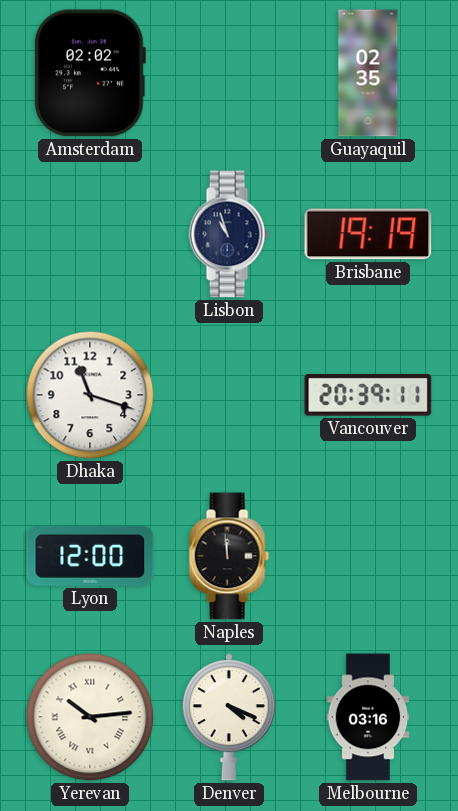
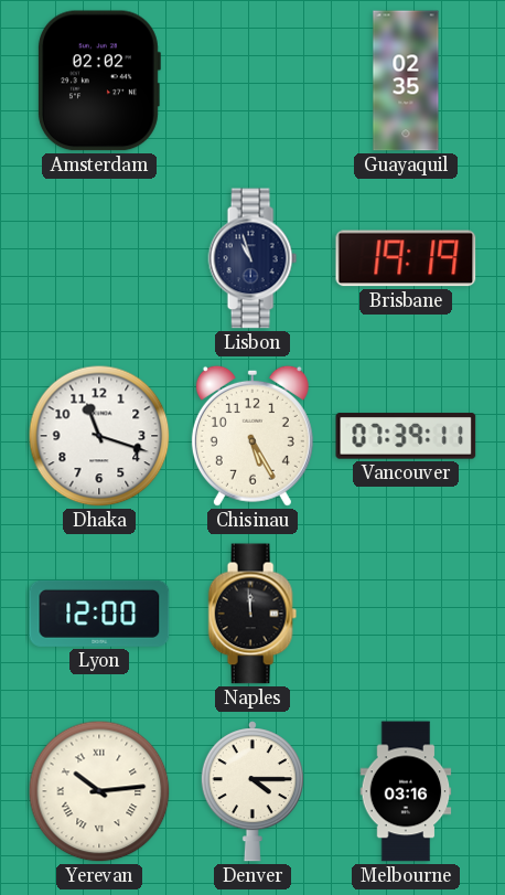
Chisinau: none -> 5:25 (253, 436)
Vancouver: 20:39 -> 07:39 (406, 436)
Denver: 4:19 -> 4:15 (253, 791)
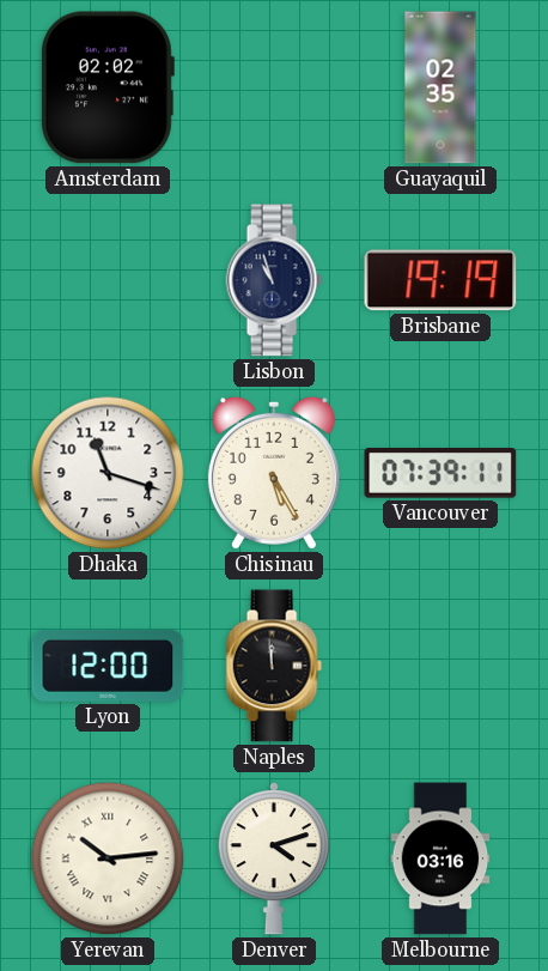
Denver: 4:15 -> 4:12 (274, 858)
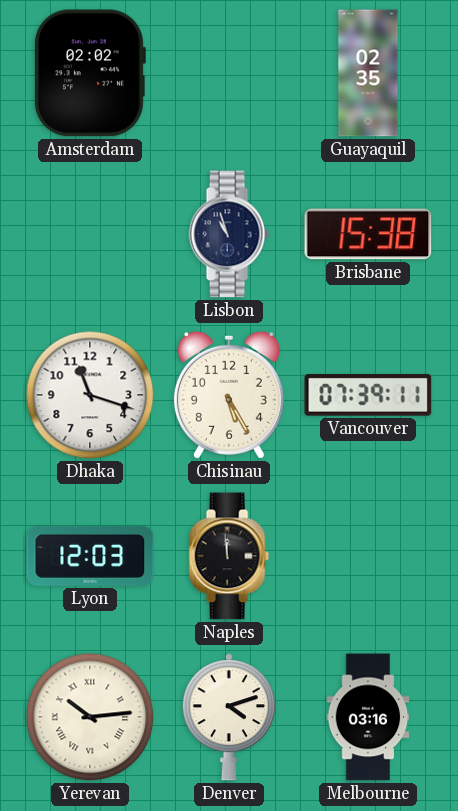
Brisbane: 19:19 -> 15:38 (368, 234)
Lyon: 12:00 -> 12:03 (90, 556)
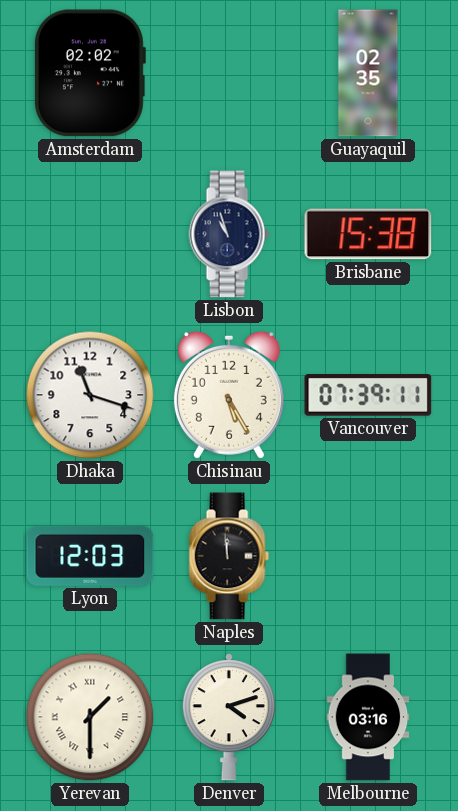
Yerevan: 10:14 -> 1:30 (90, 717)
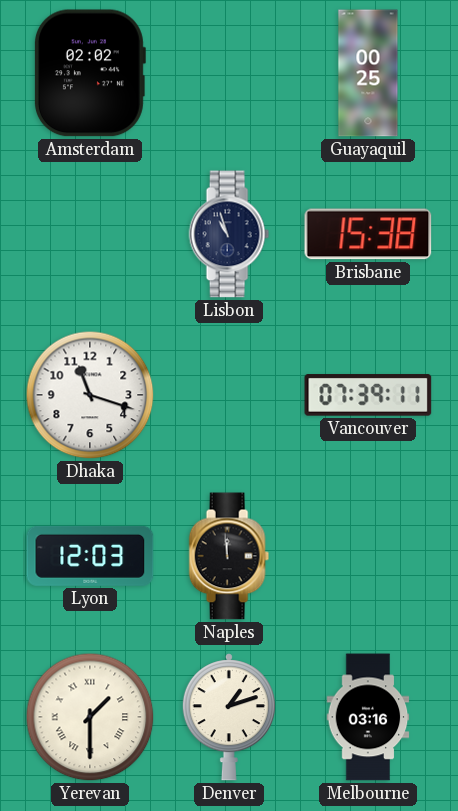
Guayaquil: 02:35 -> 00:25 (368, 73)
Chisinau: 5:25 -> none (229, 395)
Denver: 4:12 -> 1:12 (229, 717)
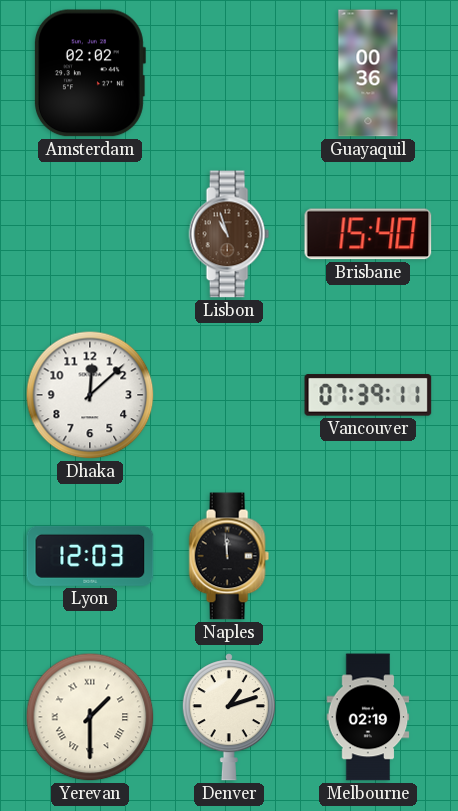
Guayaquil: 00:25 -> 00:36 (368, 73)
Lisbon dial: navy -> brown (229, 234)
Brisbane: 15:38 -> 15:40 (368, 234)
Dhaka: 11:18 -> 12:08 (90, 395)
Melbourne: 03:16 -> 02:19 (368, 717)
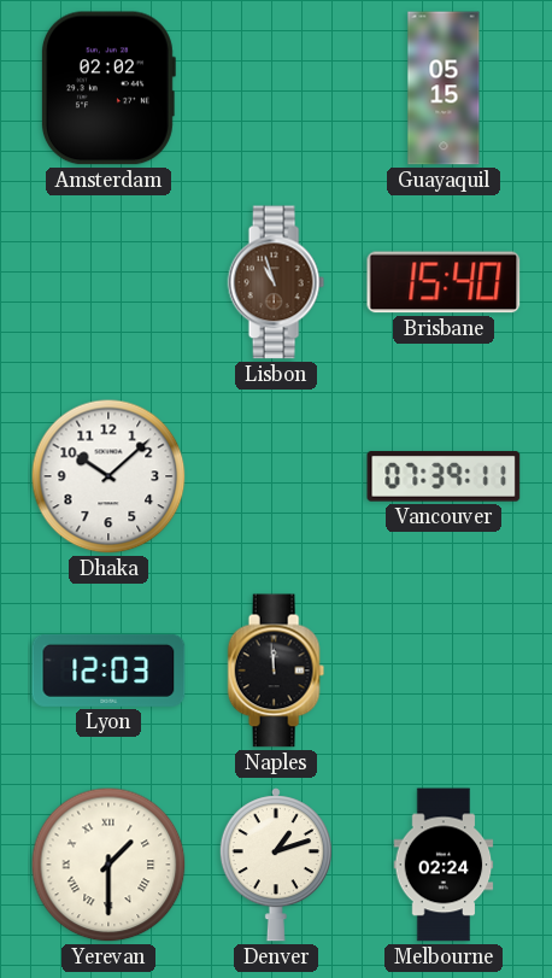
Guayaquil: 00:36 -> 05:15 (444, 88)
Dhaka: 12:08 -> 10:08 (108, 476)
Melbourne: 02:19 -> 02:24 (444, 865)
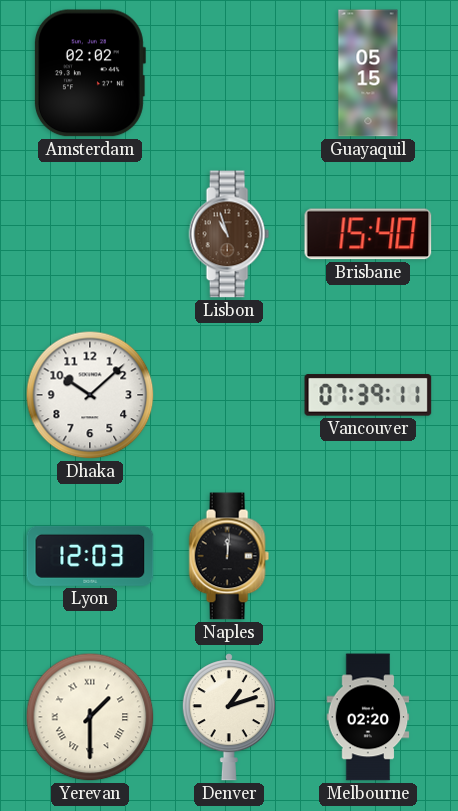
Naples: 11:59 -> 12:01 (229, 556)
Melbourne: 02:24 -> 02:20 (368, 717)
